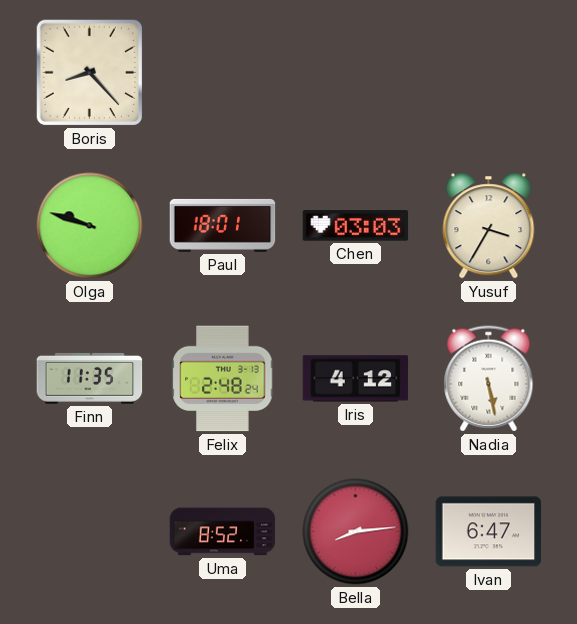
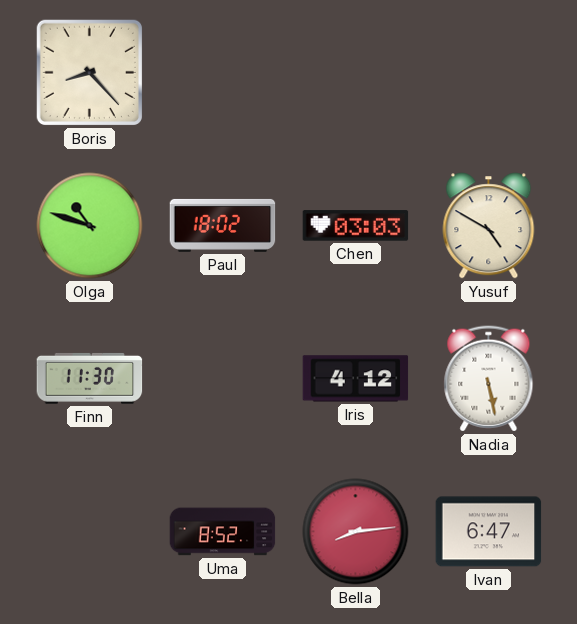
Olga: 9:48 -> 10:48 (90, 226)
Paul: 18:01 -> 18:02 (223, 225)
Yusuf: 3:35 -> 4:50 (489, 226)
Finn: 11:35 -> 11:30 (90, 378)
Felix: 2:48 -> none (223, 379)
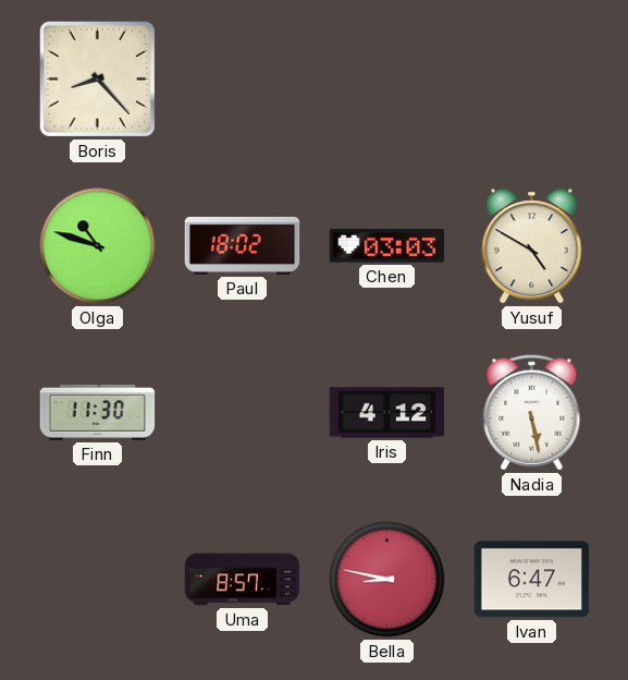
Uma: 8:52 -> 8:57 (243, 580)
Bella: 8:14 -> 8:47 (387, 580)
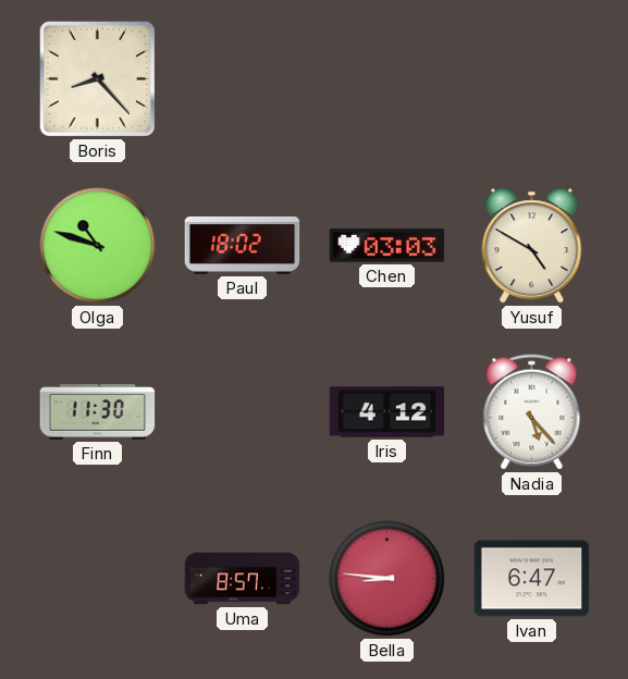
Nadia: 5:28 -> 5:23 (532, 412)
Bella: 8:47 -> 8:46 (387, 579)
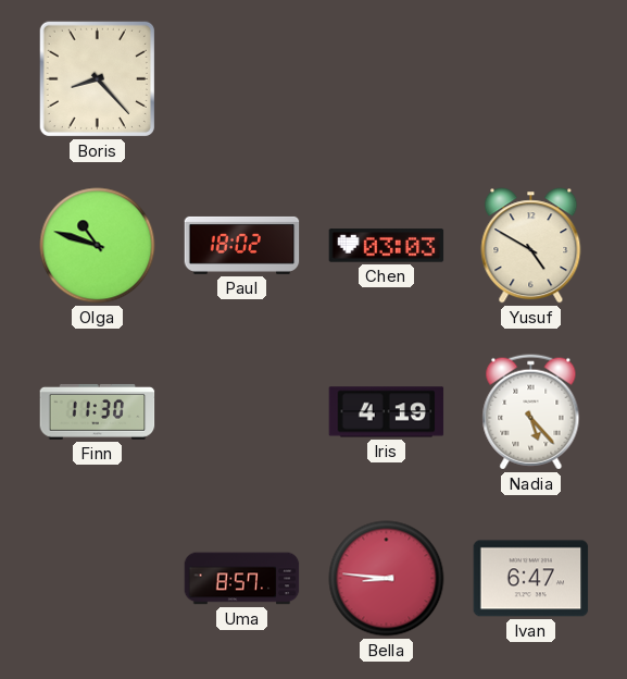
Iris: 4:12 -> 4:19 (387, 412)
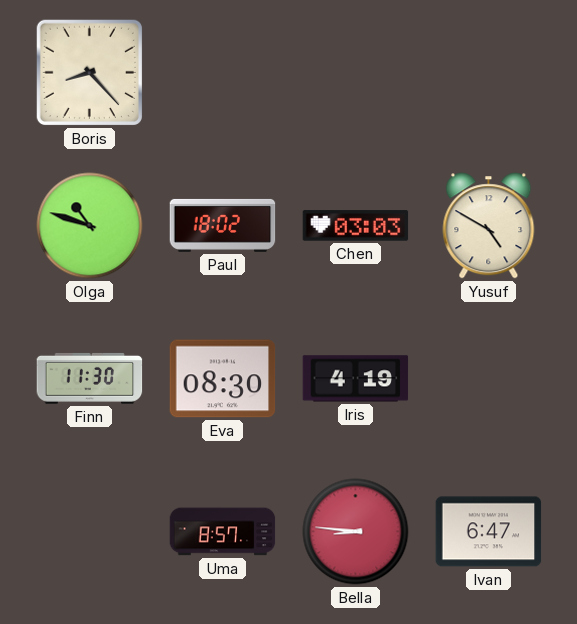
Eva: none -> 08:30 (223, 379)
Nadia: 5:23 -> none (531, 412)
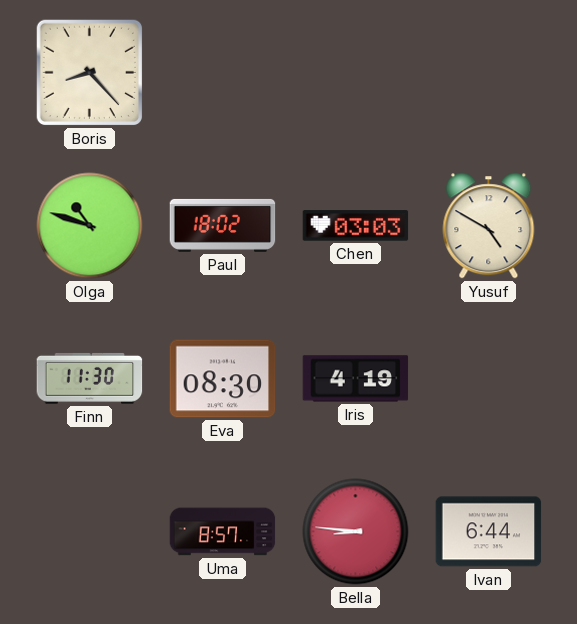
Ivan: 6:47 -> 6:44 (489, 532)
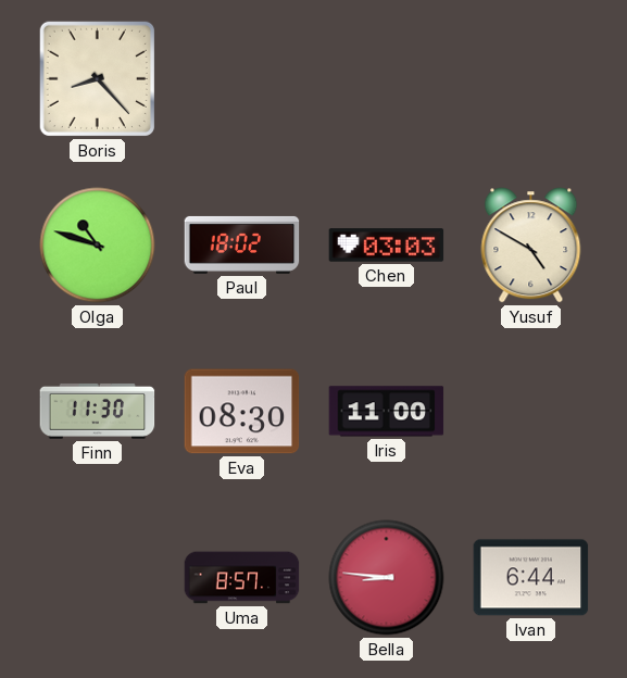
Iris: 4:19 -> 11:00 (387, 412)
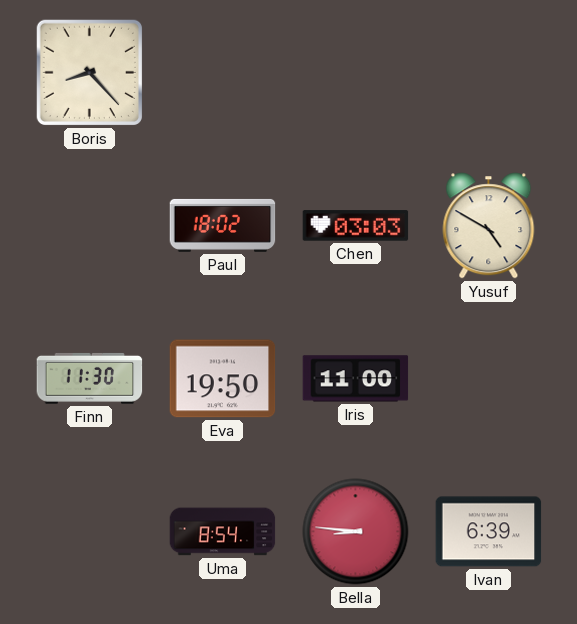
Olga: 10:48 -> none (98, 246)
Eva: 08:30 -> 19:50 (223, 379)
Uma: 8:57 -> 8:54 (223, 532)
Ivan: 6:44 -> 6:39 (489, 532)
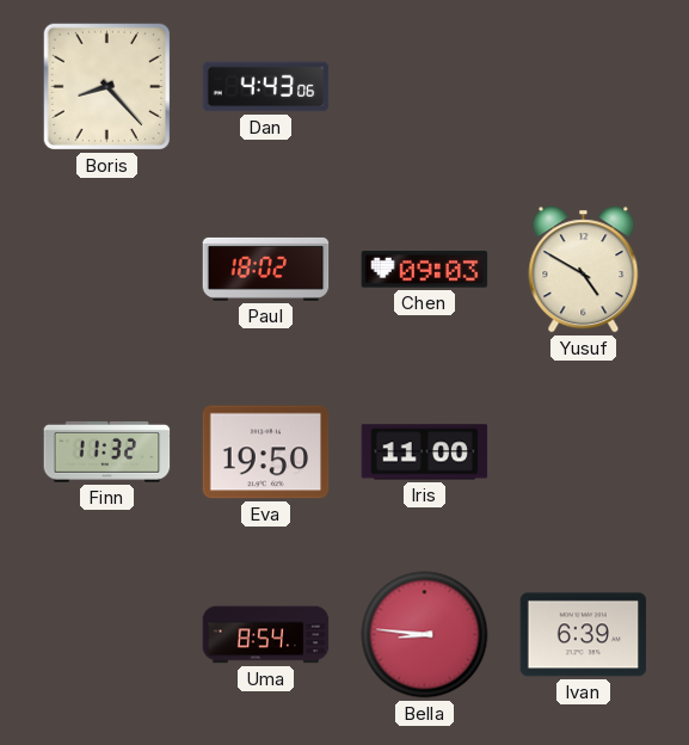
Dan: none -> 4:43 (266, 87)
Chen: 03:03 -> 09:03 (425, 270)
Finn: 11:30 -> 11:32 (107, 451)
